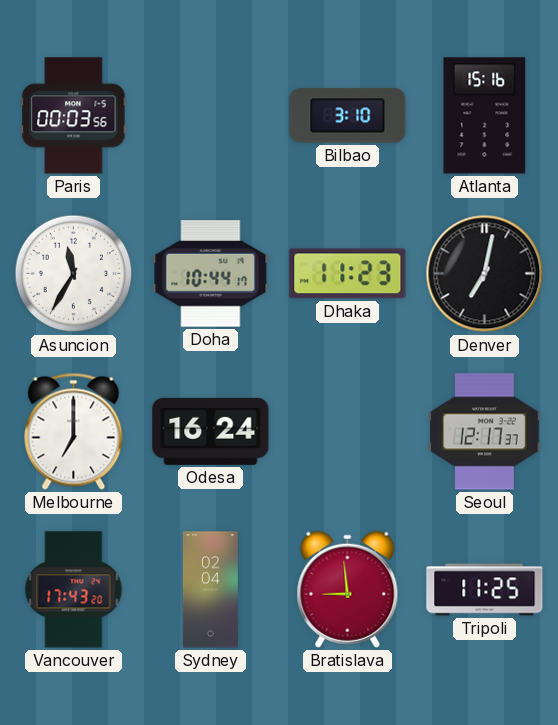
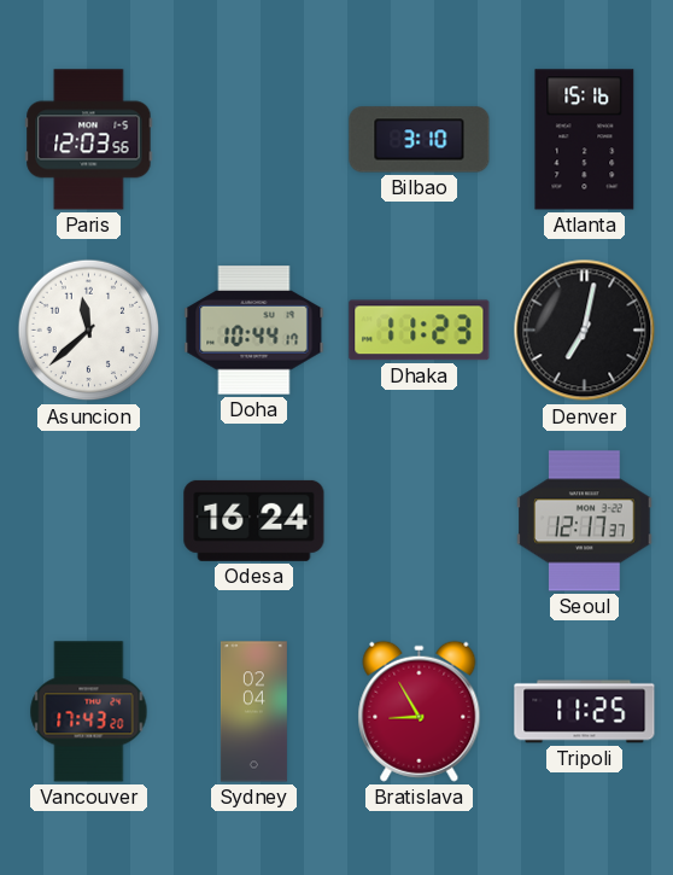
Paris: 00:03 -> 12:03 (89, 140)
Asuncion: 11:35 -> 11:38 (89, 331)
Melbourne: 7:00 -> none (74, 431)
Bratislava: 8:59 -> 8:55 (420, 711)
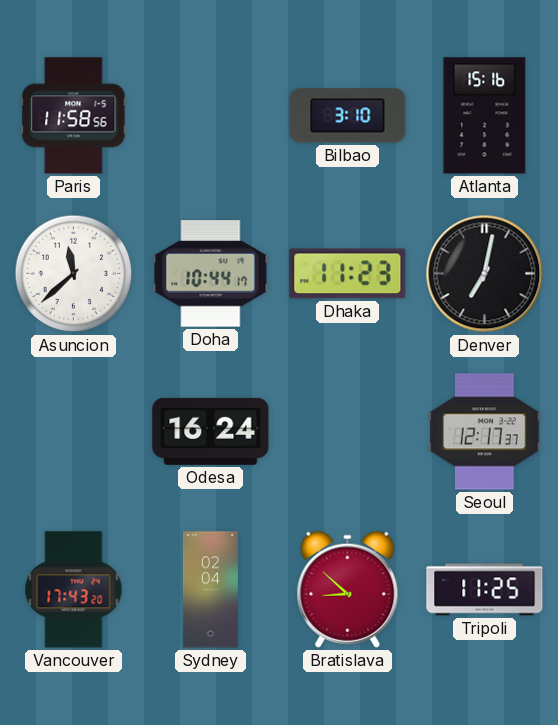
Paris: 12:03 -> 11:58 (74, 116)
Bratislava: 8:55 -> 8:52 (348, 589)
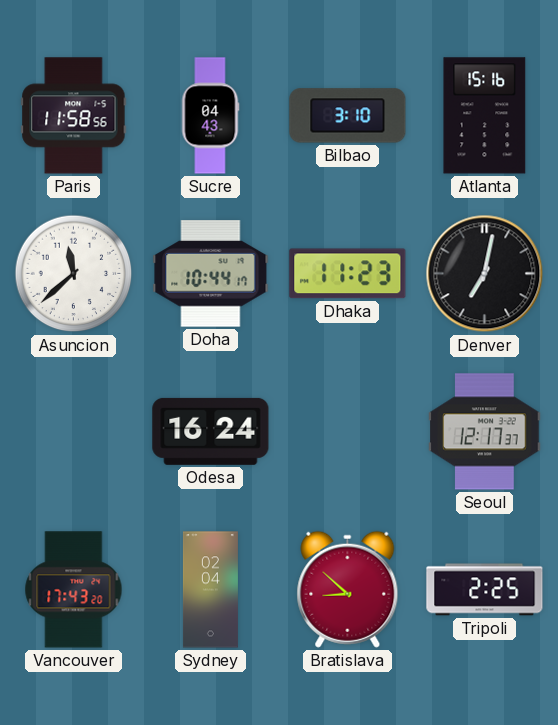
Sucre: none -> 04:43 (210, 116)
Tripoli: 11:25 -> 2:25 (485, 590)
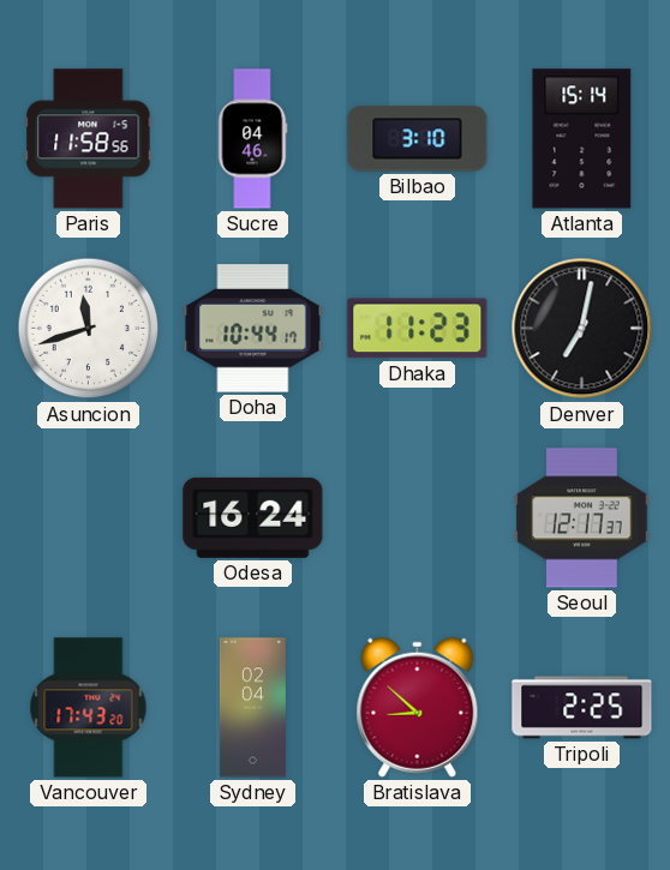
Sucre: 04:43 -> 04:46 (252, 139)
Atlanta: 15:16 -> 15:14 (582, 139)
Asuncion: 11:38 -> 11:42 (89, 329)
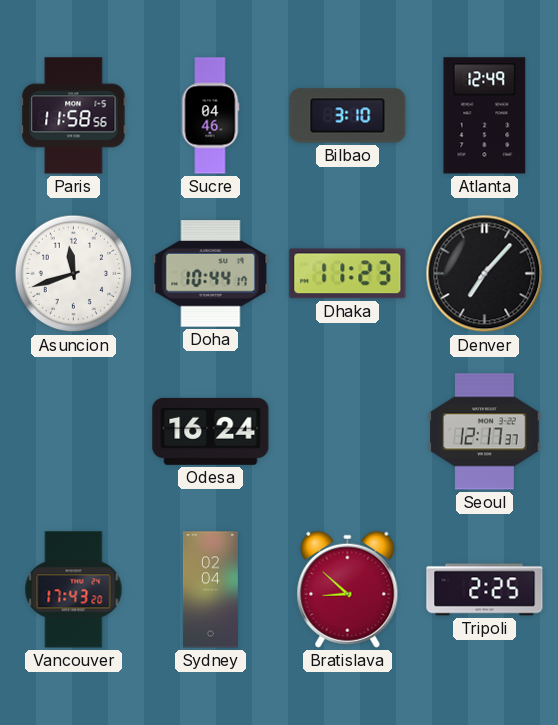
Atlanta: 15:14 -> 12:49 (485, 116)
Denver: 7:02 -> 7:07 (485, 274)
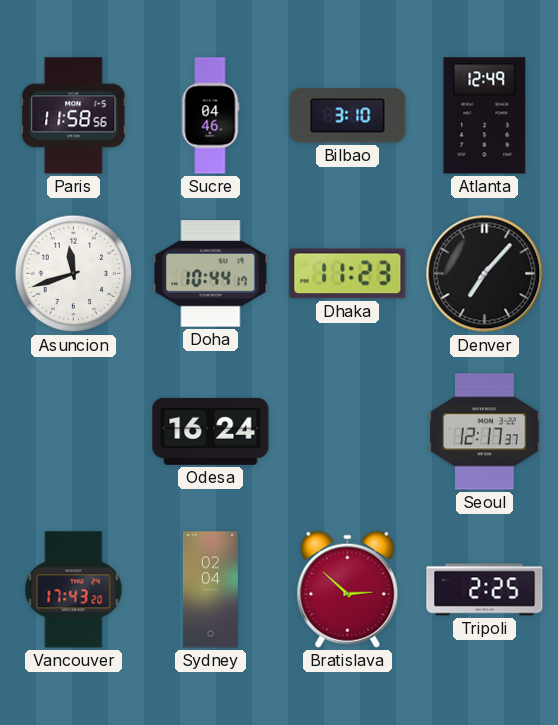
Bratislava: 8:52 -> 2:52 (348, 589)
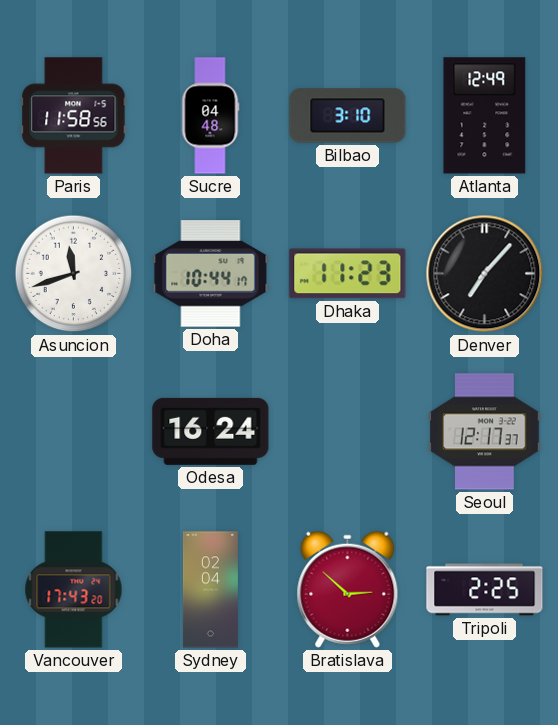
Sucre: 04:46 -> 04:48 (210, 116)
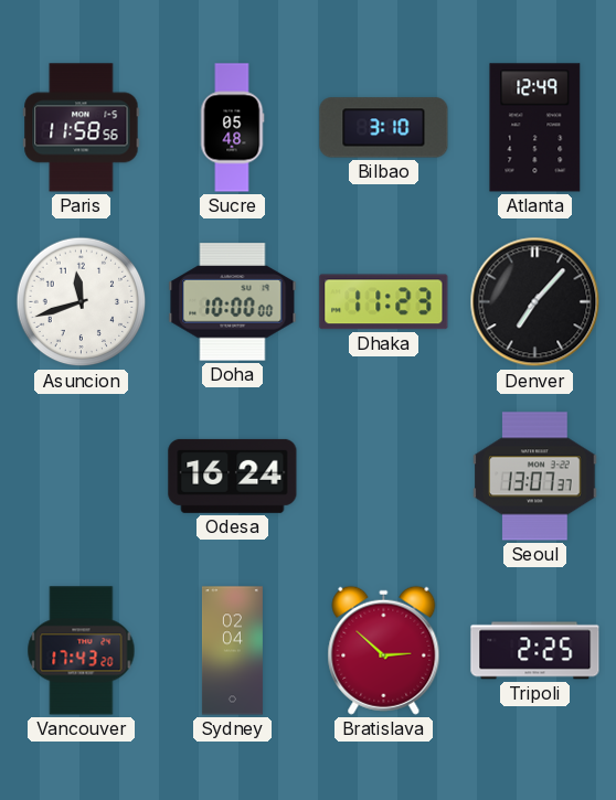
Sucre: 04:48 -> 05:48 (232, 128)
Doha: 10:44 -> 10:00 (233, 302)
Seoul: 12:17 -> 13:07 (535, 477)
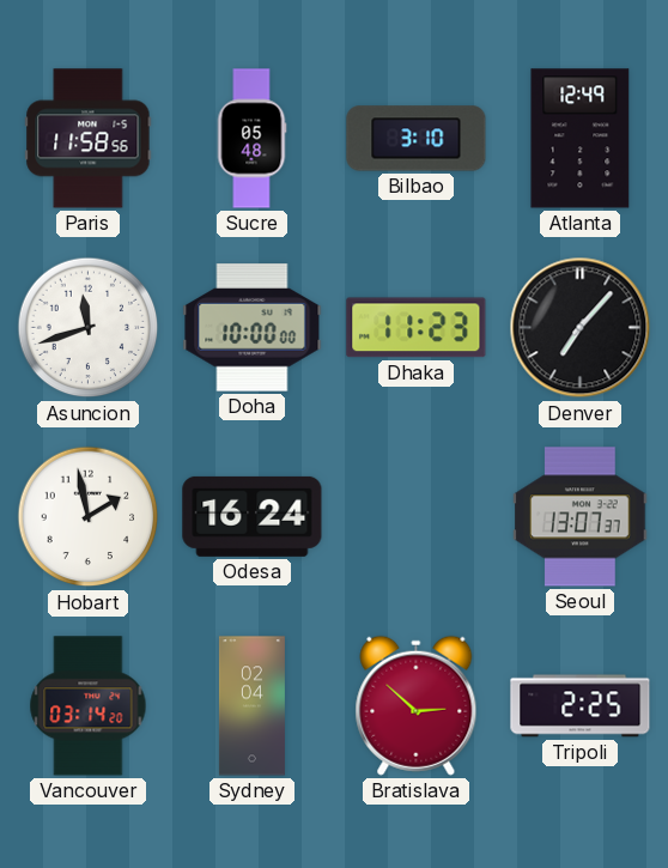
Hobart: none -> 1:58 (89, 517)
Vancouver: 17:43 -> 03:14 (89, 706)
